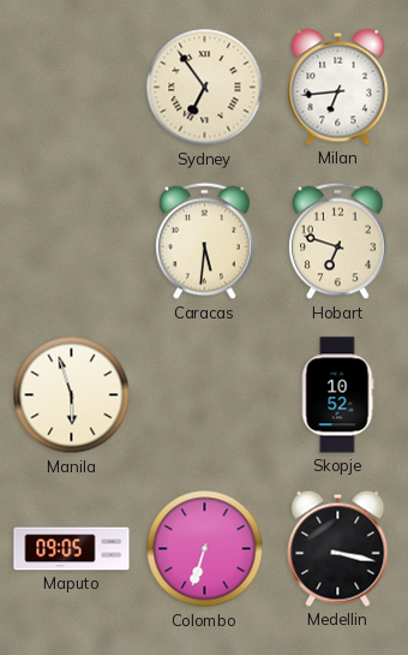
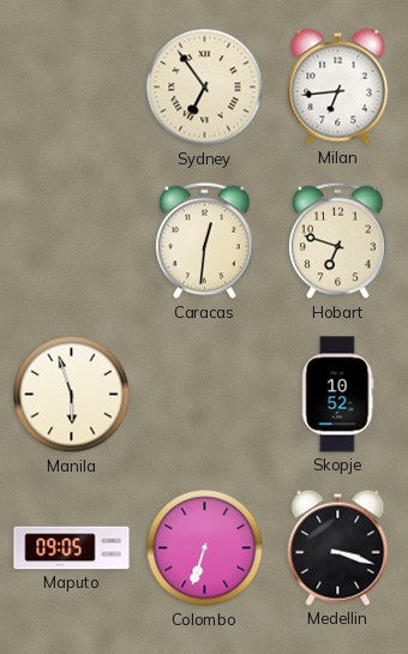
Caracas: 5:31 -> 12:31 (205, 241)
Medellin: 3:17 -> 3:18 (338, 547)
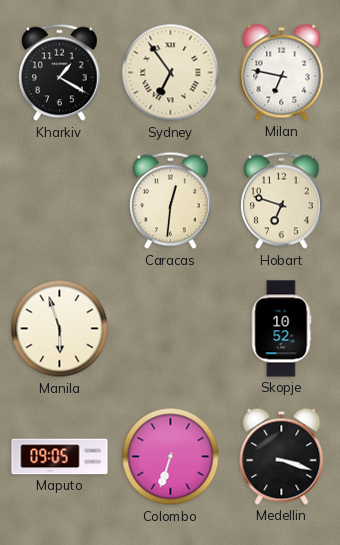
Kharkiv: none -> 1:20 (60, 73)
Milan: 6:44 -> 6:47 (282, 72)
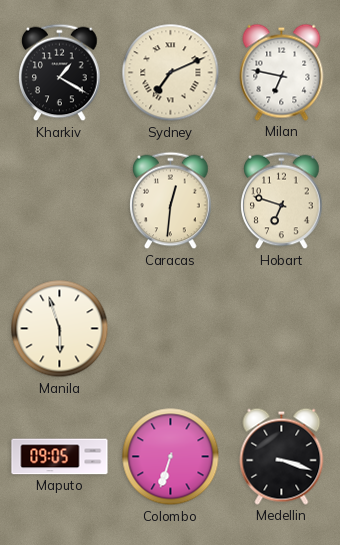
Sydney: 6:54 -> 7:11 (171, 73)
Skopje: 10:52 -> none (281, 329)
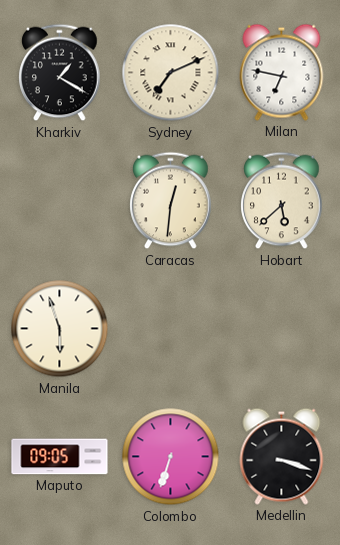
Hobart: 6:48 -> 5:38 (282, 201)
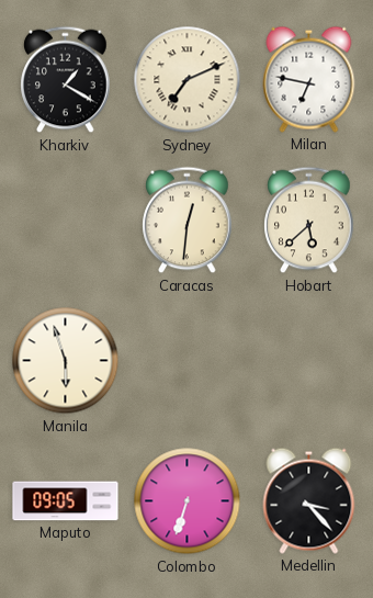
Medellin: 3:18 -> 3:23 (309, 500)
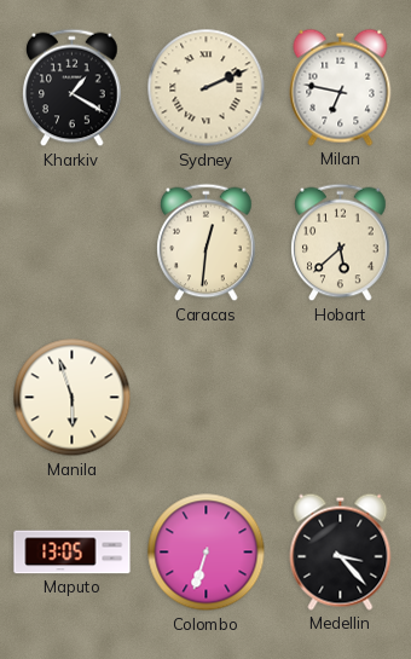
Sydney: 7:11 -> 2:11 (207, 88)
Maputo: 09:05 -> 13:05 (73, 553)
